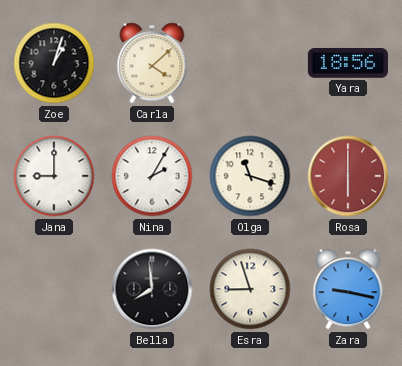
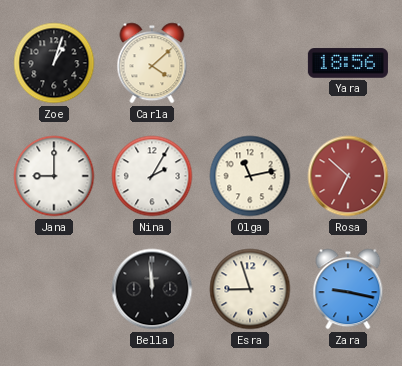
Olga: 11:18 -> 11:13 (250, 176)
Rosa: 6:00 -> 6:52 (348, 176)
Bella: 7:59 -> 11:59 (152, 289)
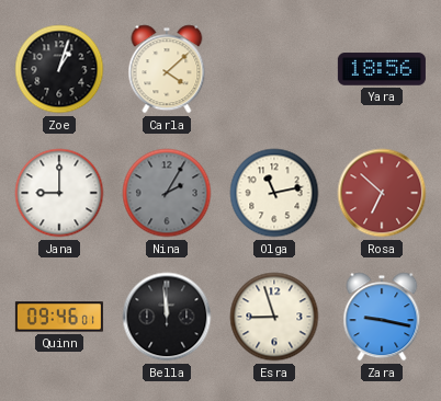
Nina dial: white -> grey (167, 193)
Quinn: none -> 09:46 (59, 317)
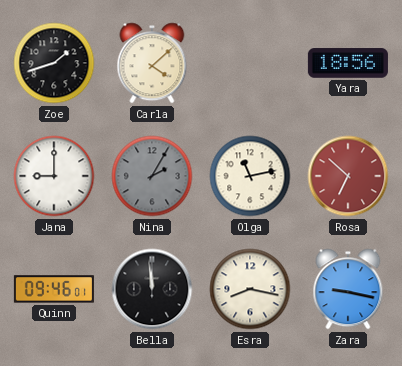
Zoe: 1:03 -> 1:42 (54, 63)
Esra: 8:57 -> 8:17 (250, 289)
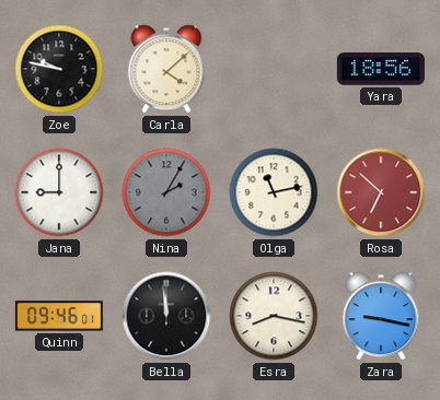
Zoe: 1:42 -> 9:47 (59, 69)
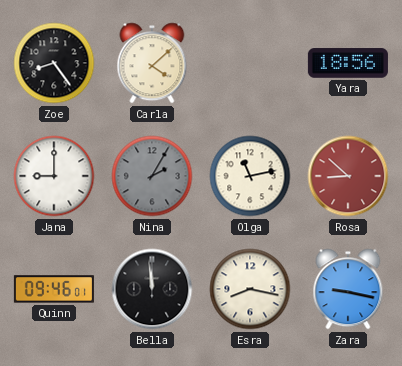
Zoe: 9:47 -> 8:24 (54, 63)
Rosa: 6:52 -> 8:52 (348, 176)
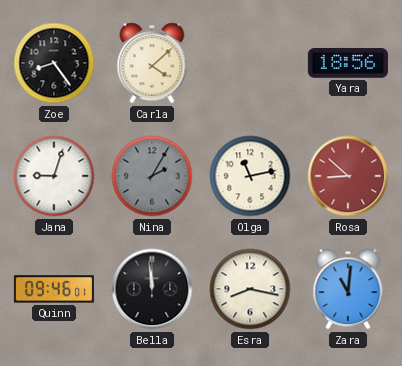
Jana: 9:00 -> 9:03 (54, 176)
Zara: 9:17 -> 11:01 (348, 289)
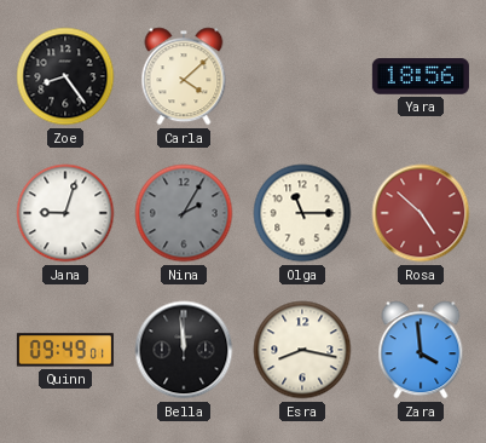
Olga: 11:13 -> 11:15 (302, 213)
Rosa: 8:52 -> 4:52 (421, 213)
Quinn: 09:46 -> 09:49 (65, 350)
Zara: 11:01 -> 3:59 (421, 350)
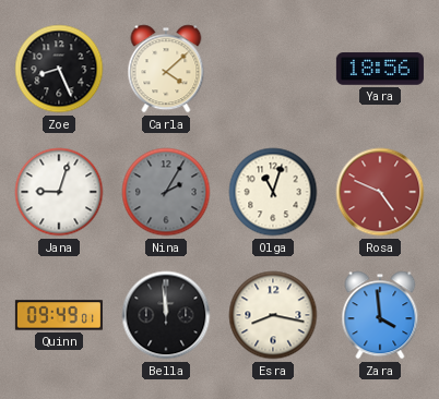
Zoe: 8:24 -> 8:26 (59, 69)
Olga: 11:15 -> 11:03 (273, 192)
Rosa: 4:52 -> 4:49 (380, 192)
